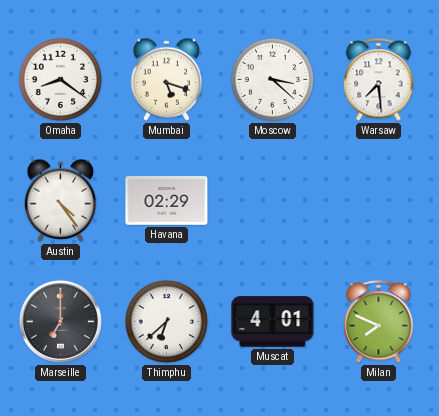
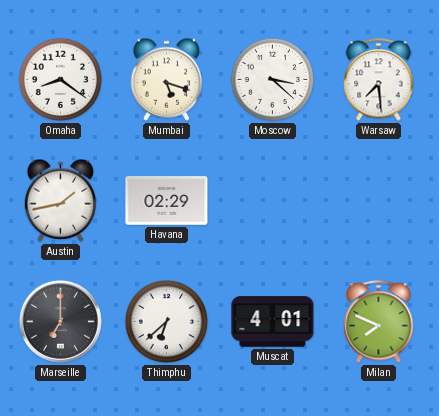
Austin: 4:24 -> 1:43 (61, 200)
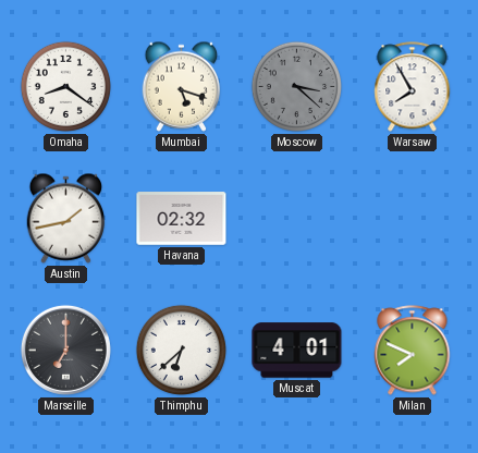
Moscow dial: white -> grey (296, 86)
Warsaw: 7:29 -> 7:55 (413, 87)
Havana: 02:29 -> 02:32 (182, 219)
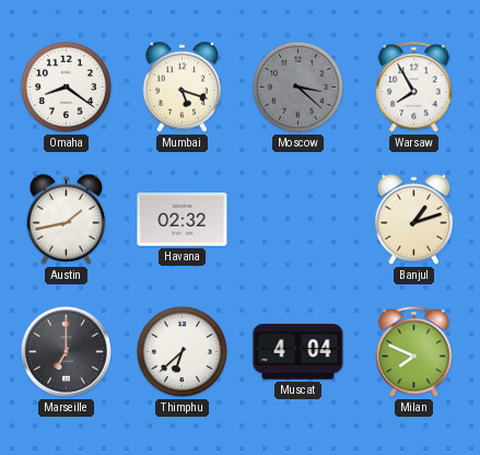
Banjul: none -> 1:12 (414, 219)
Muscat: 4:01 -> 4:04 (298, 352)
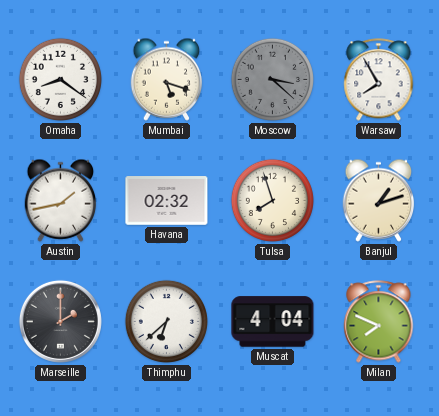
Tulsa: none -> 7:57 (272, 200)
Marseille: 7:00 -> 2:00 (60, 321)
